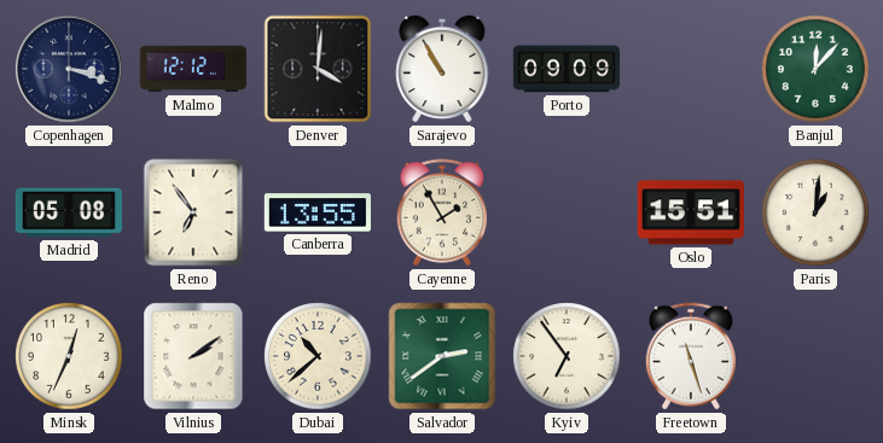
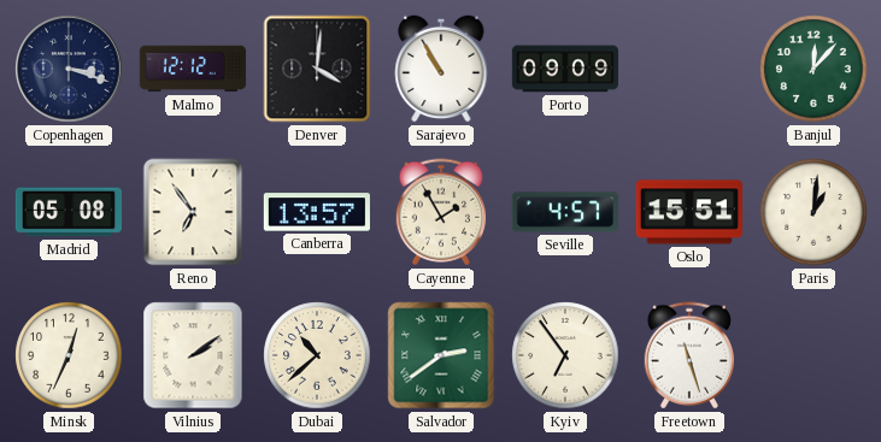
Canberra: 13:55 -> 13:57 (317, 212)
Seville: none -> 4:57 (564, 212)
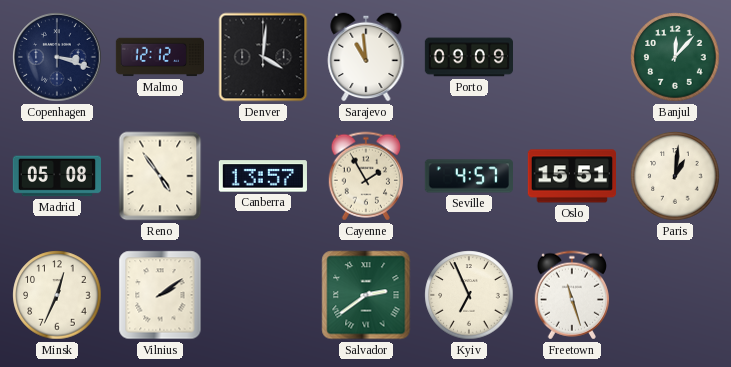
Sarajevo: 10:55 -> 10:59 (366, 57)
Reno: 6:54 -> 4:54 (160, 176)
Dubai: 10:38 -> none (317, 355)
Kyiv: 6:54 -> 6:56 (469, 295)
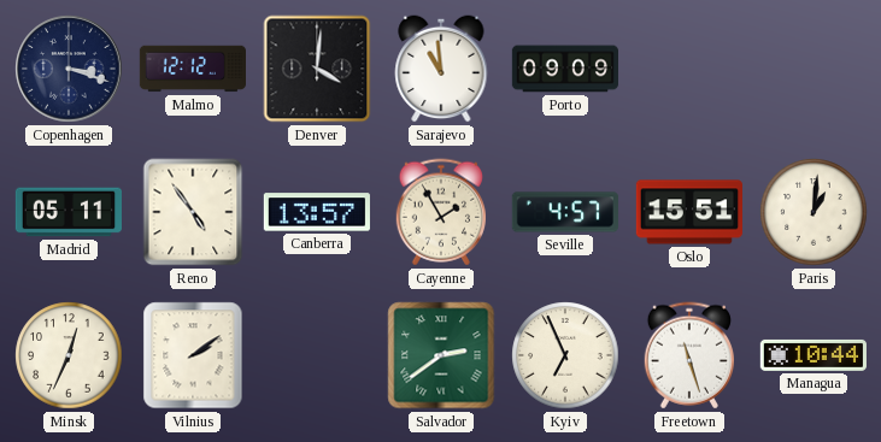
Banjul: 12:07 -> none (675, 57)
Madrid: 05:08 -> 05:11 (67, 212)
Managua: none -> 10:44 (814, 355)
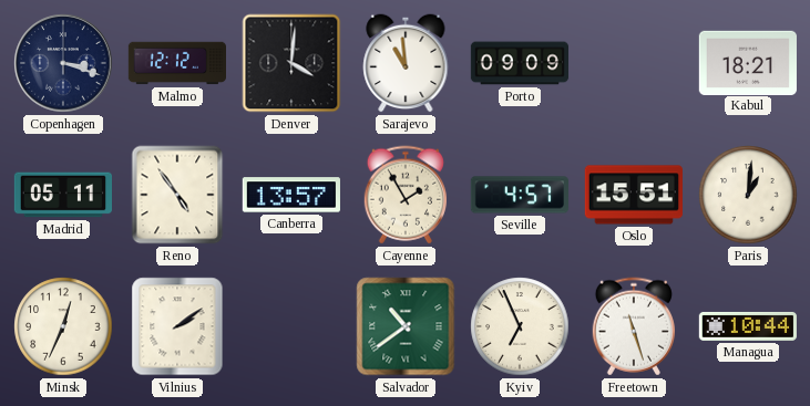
Kabul: none -> 18:21 (748, 62)
Salvador: 2:39 -> 10:39 (406, 326)
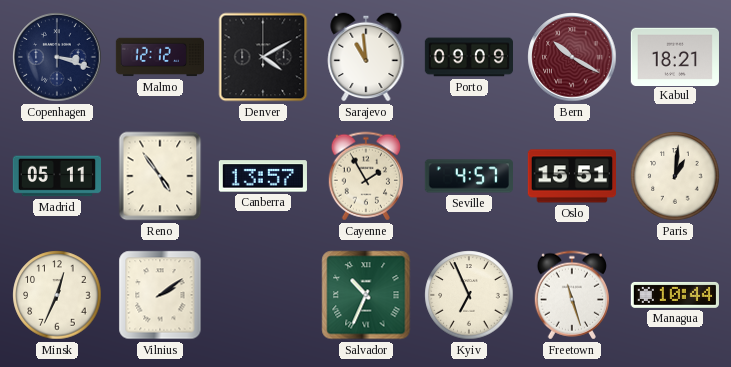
Denver: 4:01 -> 4:10 (263, 57)
Bern: none -> 10:20 (572, 57)
Salvador: 10:39 -> 10:34 (366, 295)
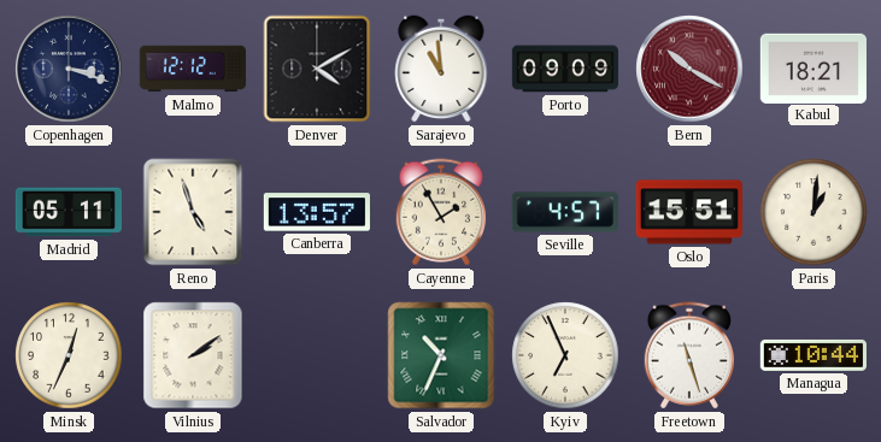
Reno: 4:54 -> 4:57 (193, 212)
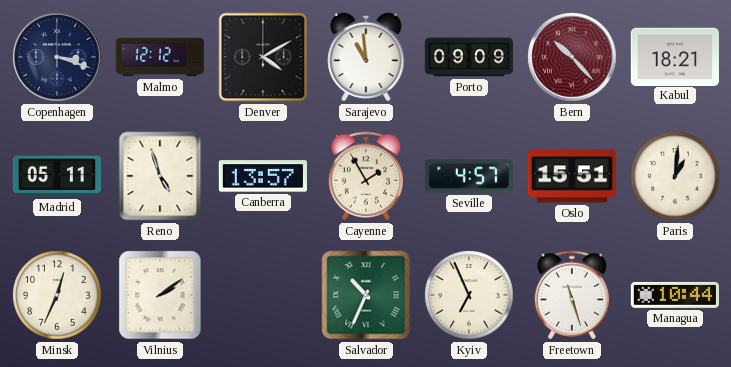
Bern: 10:20 -> 10:23 (572, 57)
